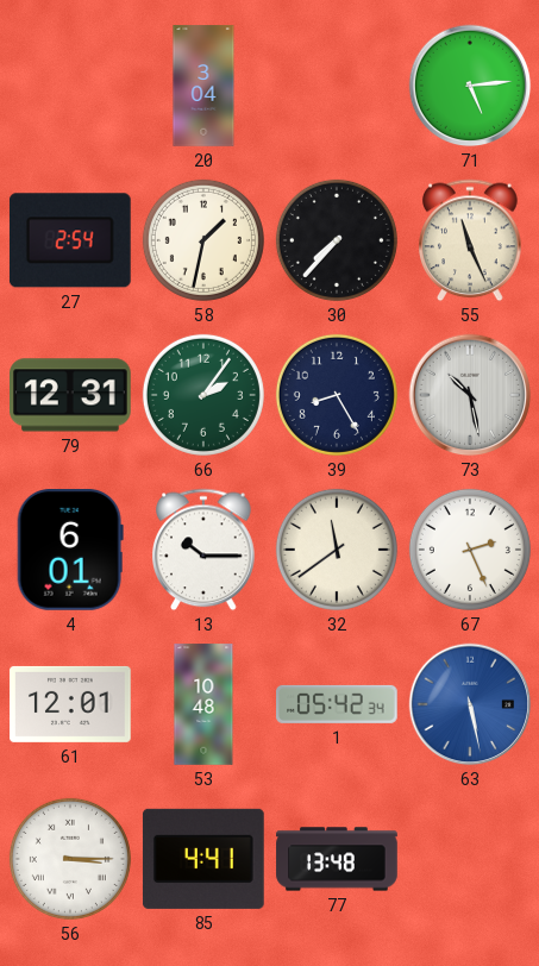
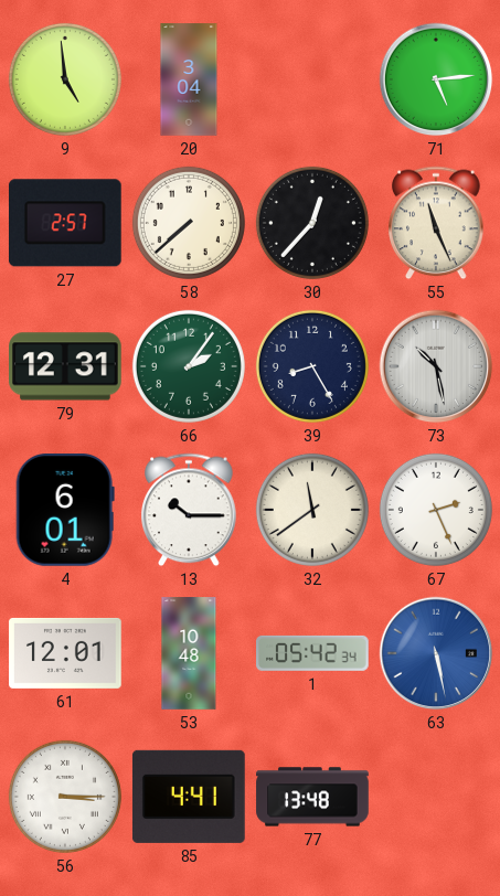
9: none -> 4:59 (65, 79)
27: 2:54 -> 2:57 (65, 223)
58: 1:32 -> 7:38 (189, 223)
30: 7:37 -> 12:37 (312, 223)
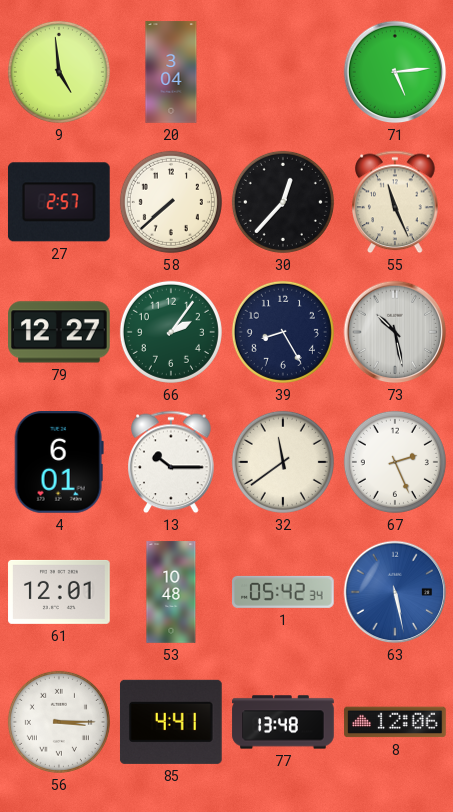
79: 12:31 -> 12:27 (60, 332)
8: none -> 12:06 (395, 722)
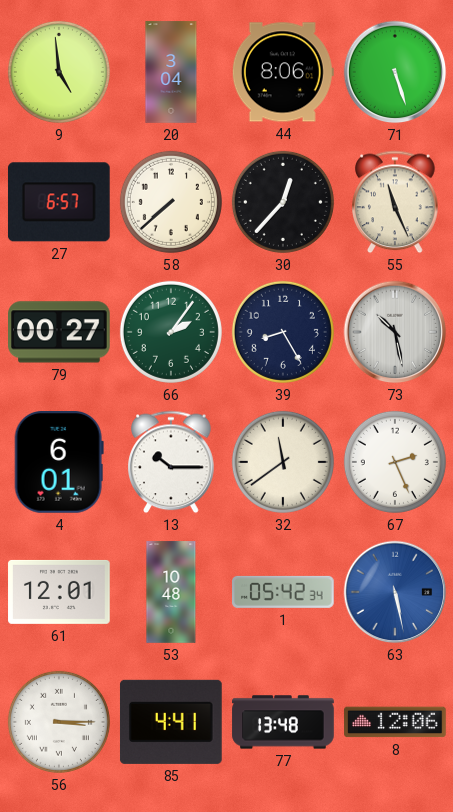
44: none -> 8:06 (283, 72)
71: 5:14 -> 5:27 (395, 72)
27: 2:57 -> 6:57 (59, 202)
79: 12:27 -> 00:27 (60, 332)
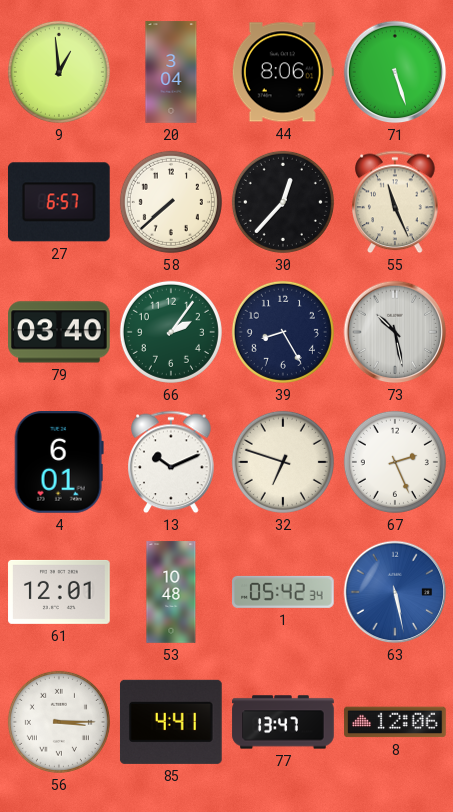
9: 4:59 -> 12:59 (59, 72)
79: 00:27 -> 03:40 (60, 332)
13: 10:15 -> 10:11 (171, 462)
32: 11:39 -> 6:48 (283, 462)
77: 13:48 -> 13:47 (283, 722)
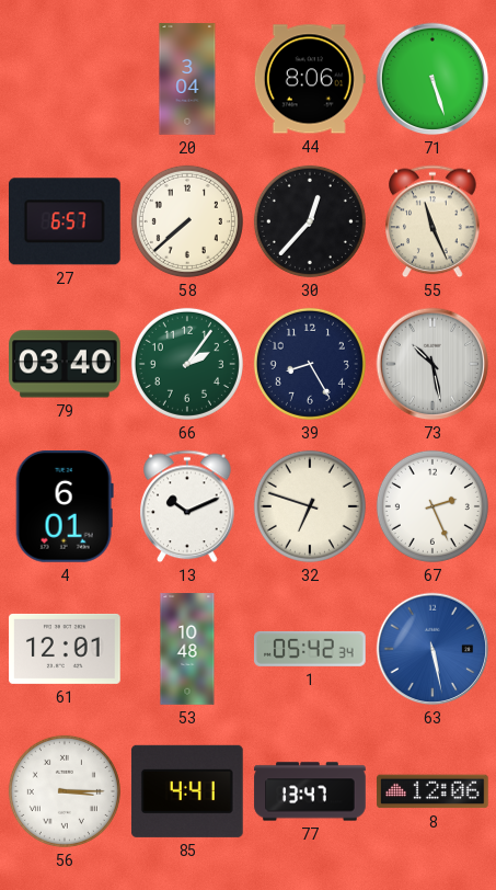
9: 12:59 -> none (59, 72)
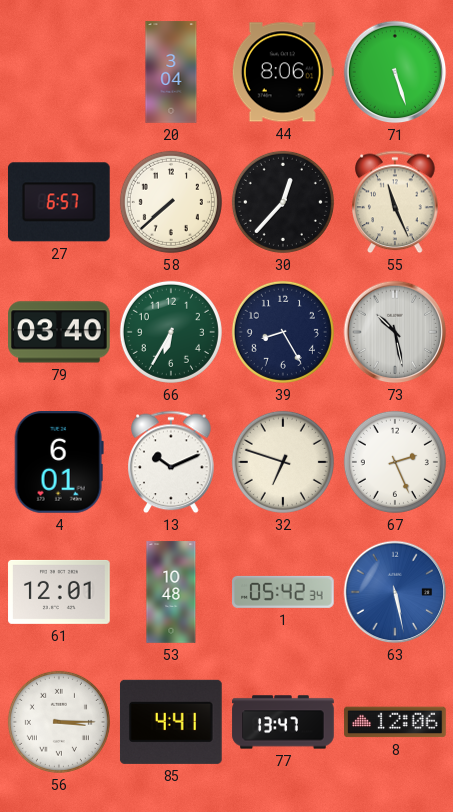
66: 2:06 -> 6:35 (171, 332)
